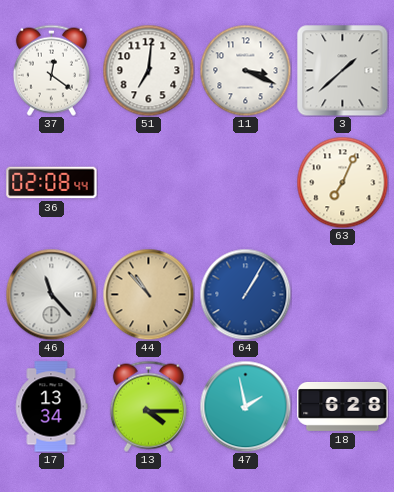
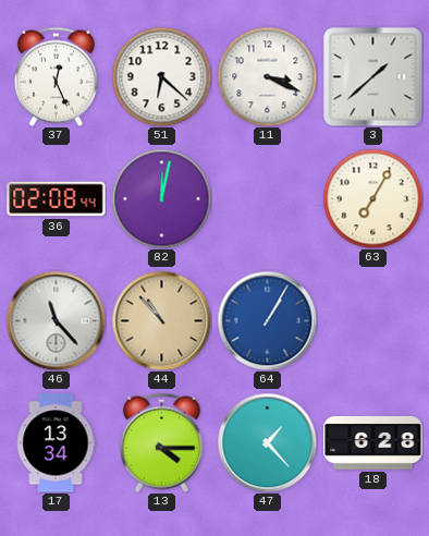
37: 12:21 -> 12:26 (56, 76)
51: 7:01 -> 6:22 (161, 76)
82: none -> 12:02 (161, 198)
63: 7:04 -> 7:05 (372, 198)
47: 1:58 -> 1:23 (267, 442)
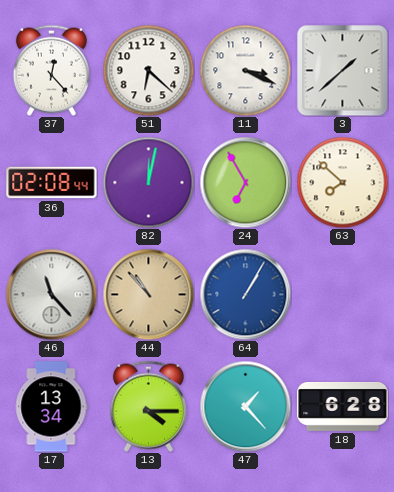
37: 12:26 -> 12:23 (51, 70)
24: none -> 6:55 (245, 182)
63: 7:05 -> 7:52 (342, 182)
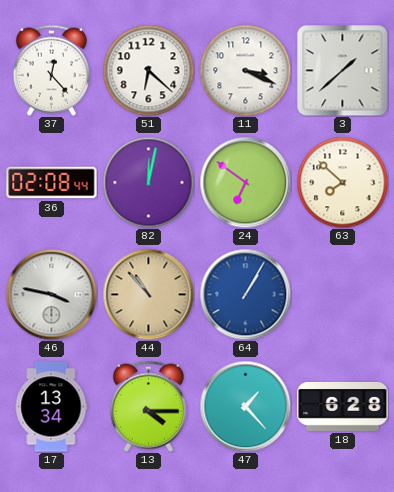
24: 6:55 -> 6:51 (245, 182)
46: 11:23 -> 3:47 (51, 294)
